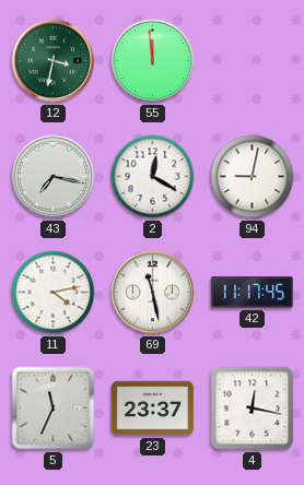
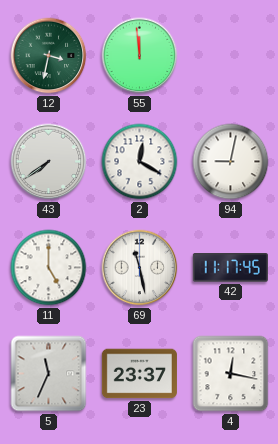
43: 7:17 -> 7:39 (49, 162)
11: 4:13 -> 5:00 (49, 268)
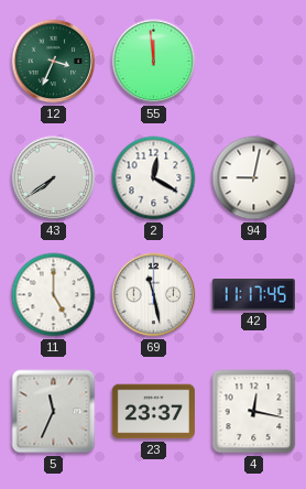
12: 3:32 -> 3:34 (54, 62)
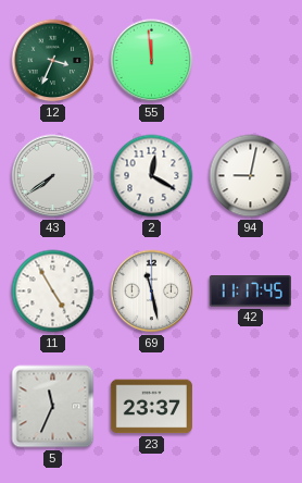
11: 5:00 -> 4:55 (53, 292)
4: 12:17 -> none (254, 412)
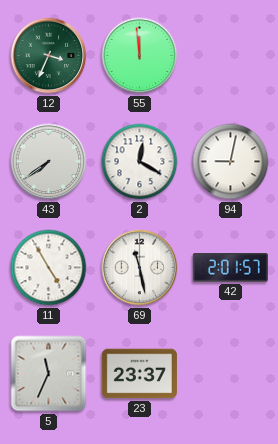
42: 11:17 -> 2:01 (230, 268)
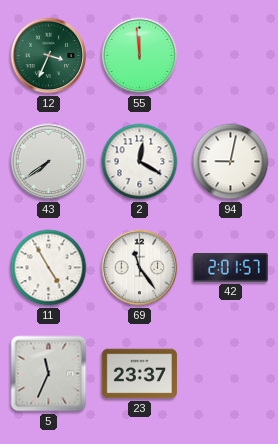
69: 11:28 -> 11:24 (140, 268)
